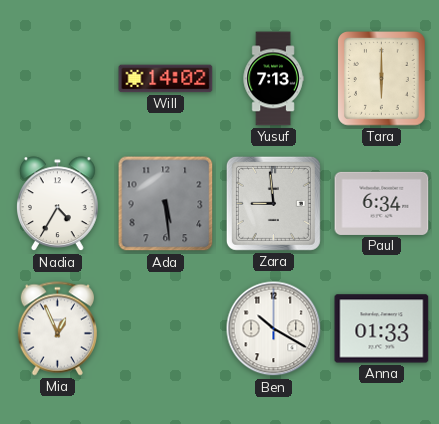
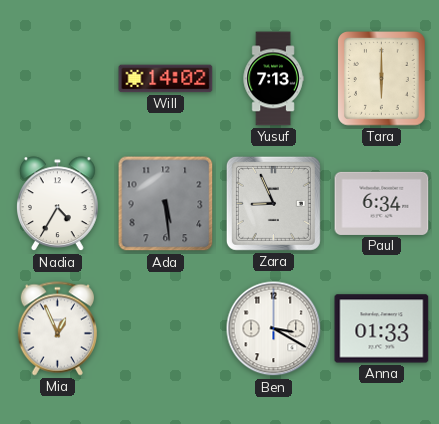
Zara: 8:59 -> 8:56 (273, 203)
Ben: 10:20 -> 3:20 (274, 329)
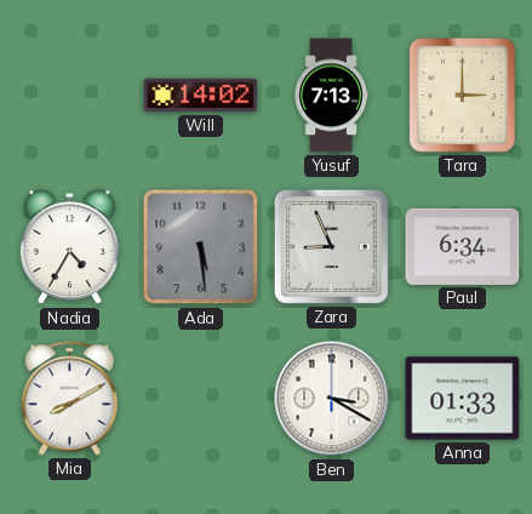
Tara: 6:00 -> 3:00 (463, 96)
Mia: 12:56 -> 8:10 (69, 399)
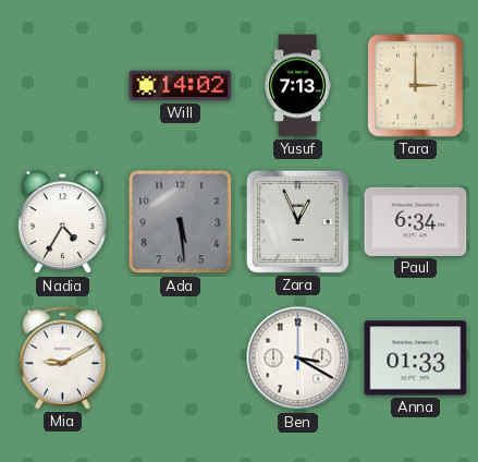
Zara: 8:56 -> 12:56 (297, 221)
Mia: 8:10 -> 9:10 (62, 358)
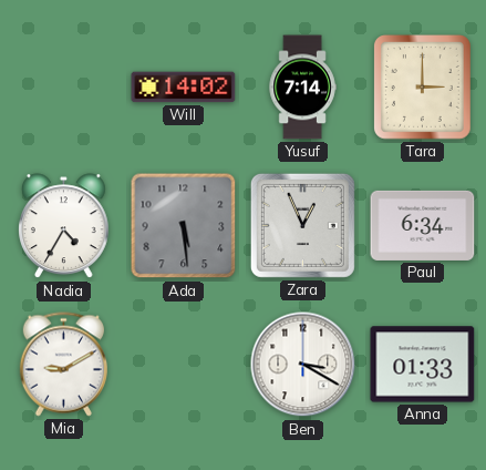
Yusuf: 7:13 -> 7:14 (302, 88)
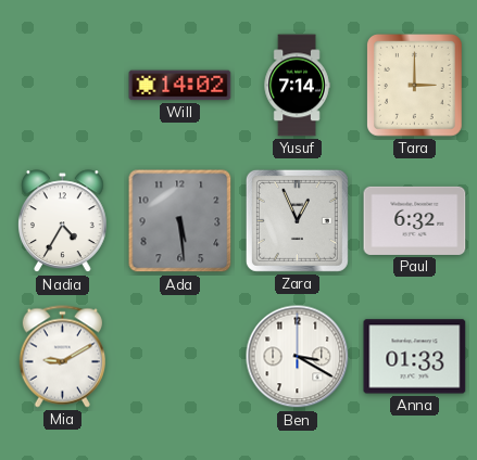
Paul: 6:34 -> 6:32 (415, 220)
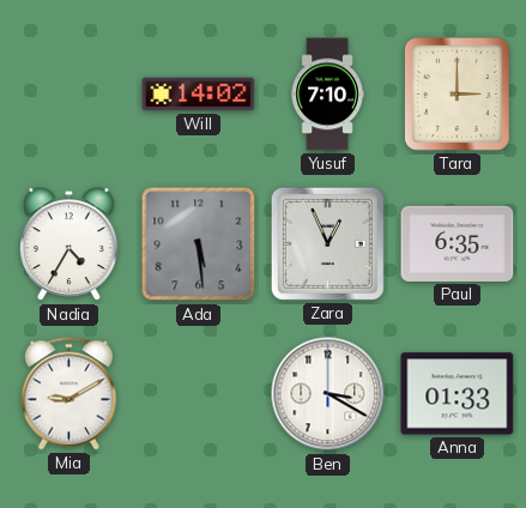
Yusuf: 7:14 -> 7:10 (327, 95)
Paul: 6:32 -> 6:35 (458, 243)
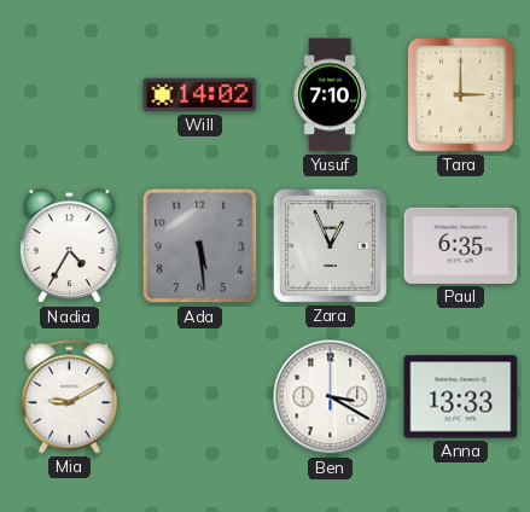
Anna: 01:33 -> 13:33 (461, 397)
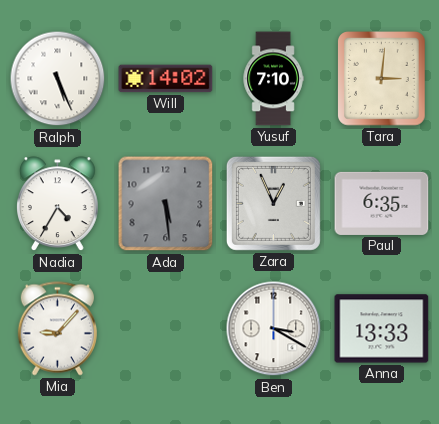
Ralph: none -> 5:26 (58, 79)
Tara: 3:00 -> 3:01 (382, 79)
Mia: 9:10 -> 9:07 (57, 329)
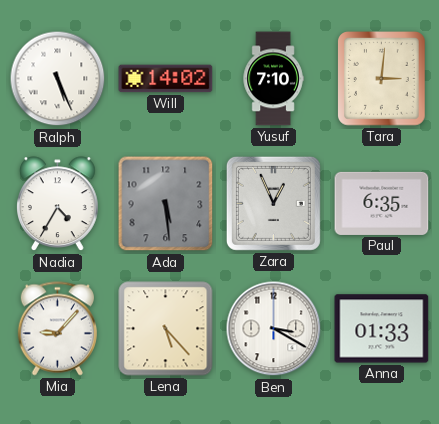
Lena: none -> 5:23 (166, 329)
Anna: 13:33 -> 01:33 (382, 329)
